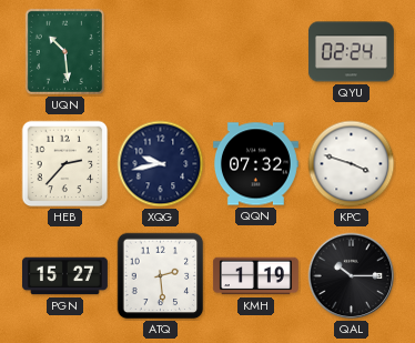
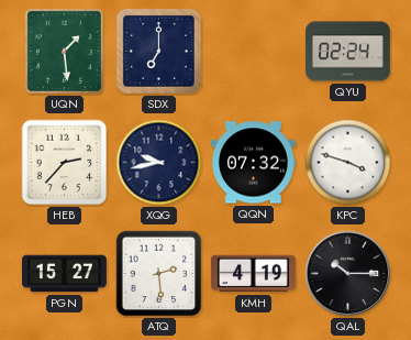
UQN: 10:29 -> 1:29 (64, 51)
SDX: none -> 7:00 (158, 51)
KMH: 1:19 -> 4:19 (253, 274)
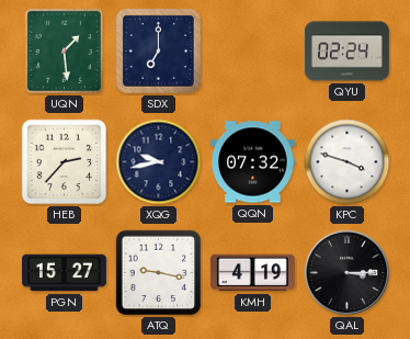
ATQ: 2:29 -> 9:17 (159, 273)
QAL: 10:15 -> 3:15 (348, 273)
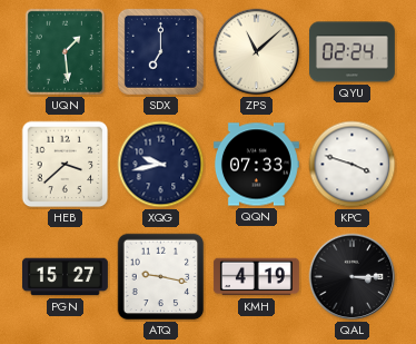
ZPS: none -> 11:08 (257, 52)
HEB: 2:37 -> 3:38 (66, 165)
QQN: 07:32 -> 07:33 (256, 165)
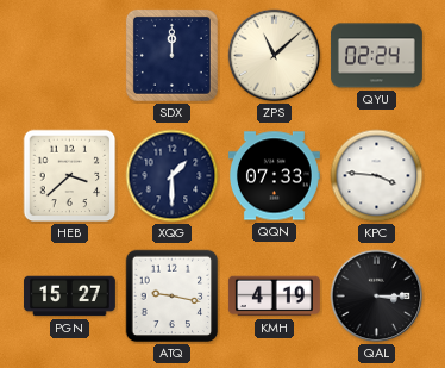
UQN: 1:29 -> none (65, 51)
SDX: 7:00 -> 12:00 (171, 55)
XQG: 9:43 -> 1:30 (173, 176)
KPC: 3:48 -> 3:46 (377, 176)
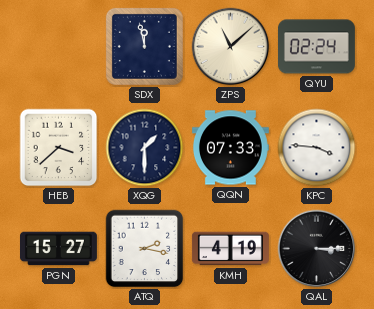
SDX: 12:00 -> 11:58 (144, 46)
ATQ: 9:17 -> 2:17 (145, 249)
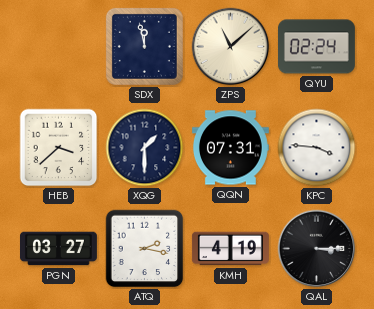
QQN: 07:33 -> 07:31 (230, 148)
PGN: 15:27 -> 03:27 (58, 249)
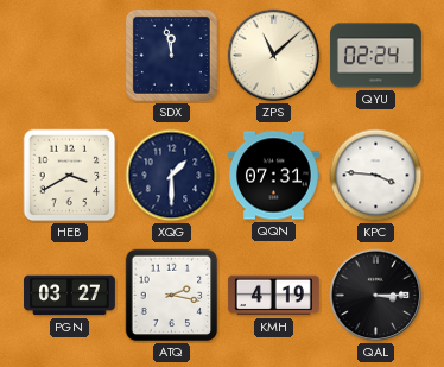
HEB: 3:38 -> 3:40 (70, 176)
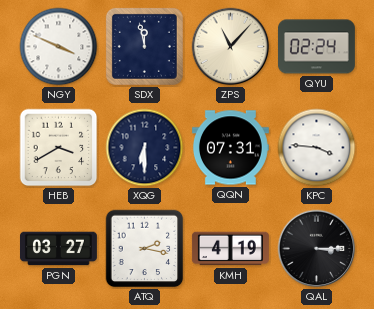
NGY: none -> 3:49 (59, 47)
ZPS: 11:08 -> 11:07 (231, 47)
XQG: 1:30 -> 6:30 (145, 148)
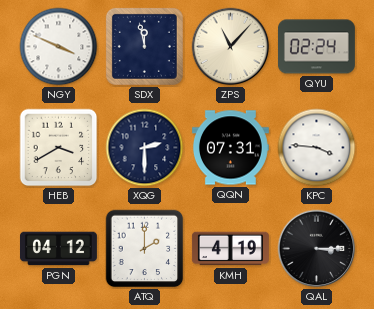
XQG: 6:30 -> 2:30 (145, 148)
PGN: 03:27 -> 04:12 (58, 249)
ATQ: 2:17 -> 2:00 (145, 249)
